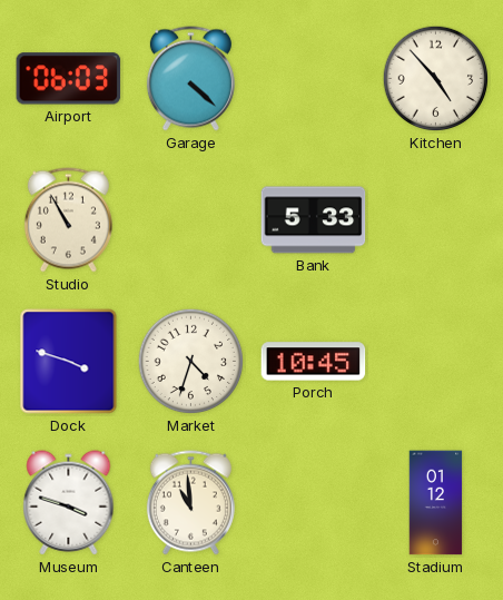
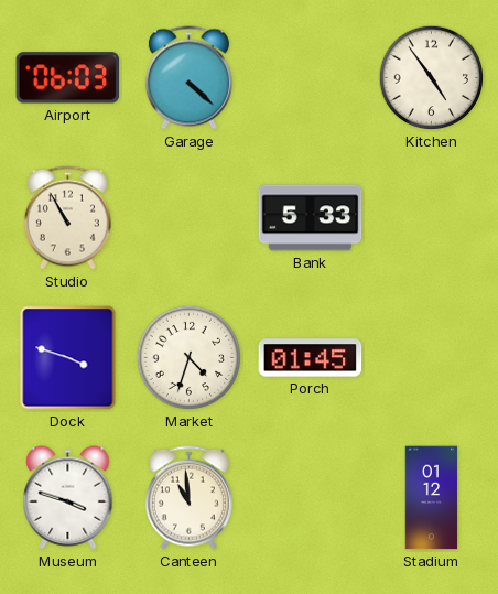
Kitchen: 4:53 -> 4:54 (432, 78)
Porch: 10:45 -> 01:45 (311, 358)
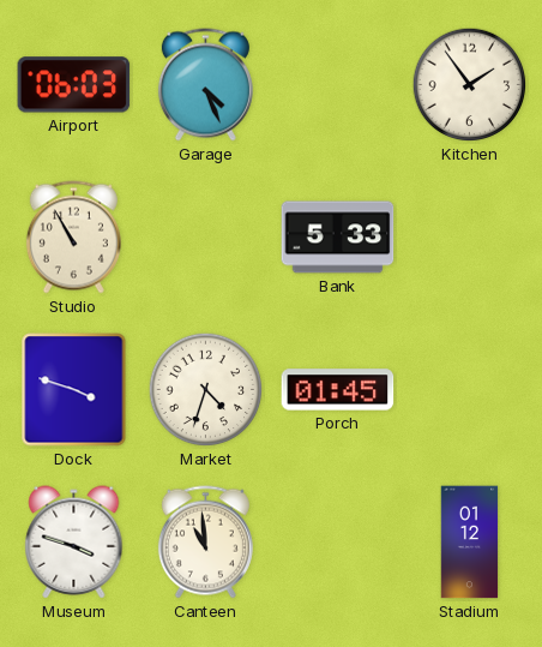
Garage: 4:22 -> 4:26 (205, 85)
Kitchen: 4:54 -> 1:54 (470, 85)
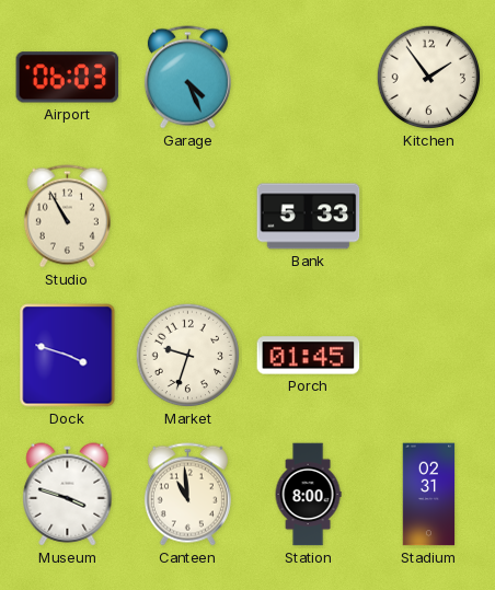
Market: 4:33 -> 9:33 (188, 356)
Station: none -> 8:00 (308, 495)
Stadium: 01:12 -> 02:31 (429, 495)
